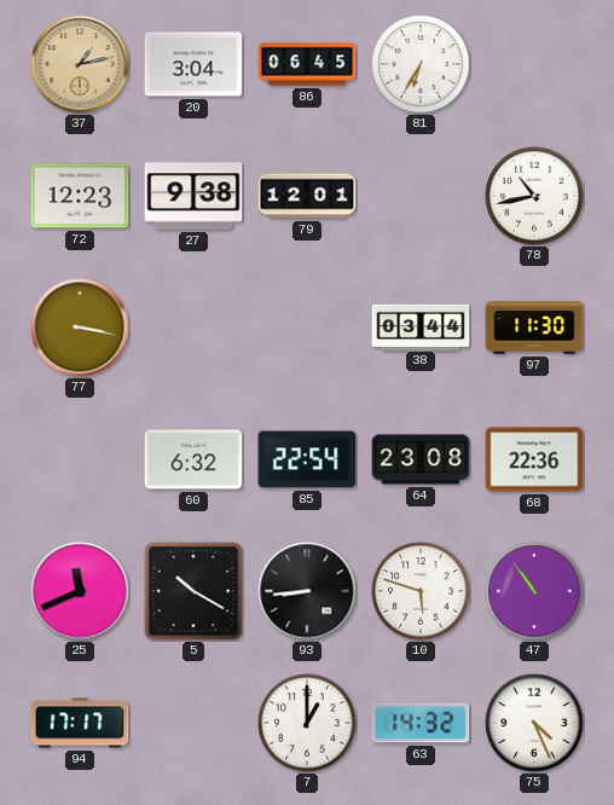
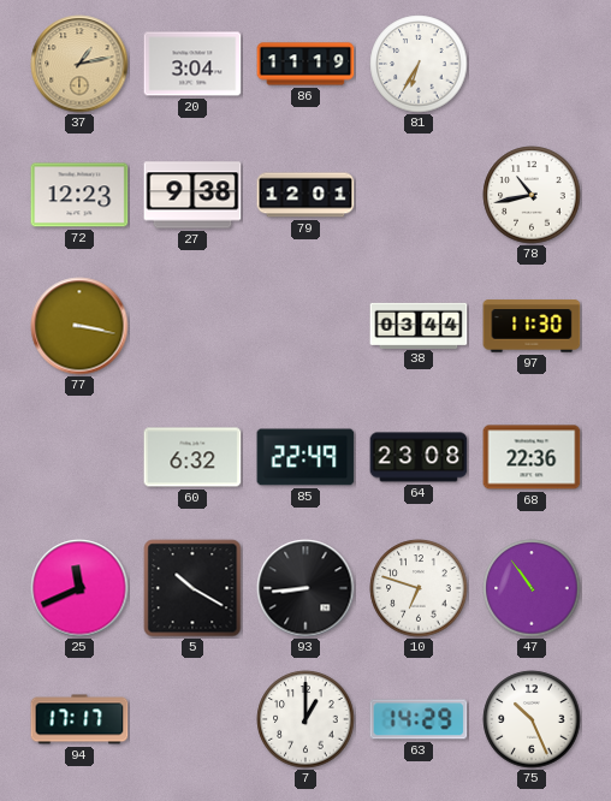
86: 06:45 -> 11:19 (305, 64)
85: 22:54 -> 22:49 (305, 457)
10: 5:48 -> 6:48 (419, 588)
63: 14:32 -> 14:29 (419, 719)
75: 4:26 -> 10:26 (532, 719)
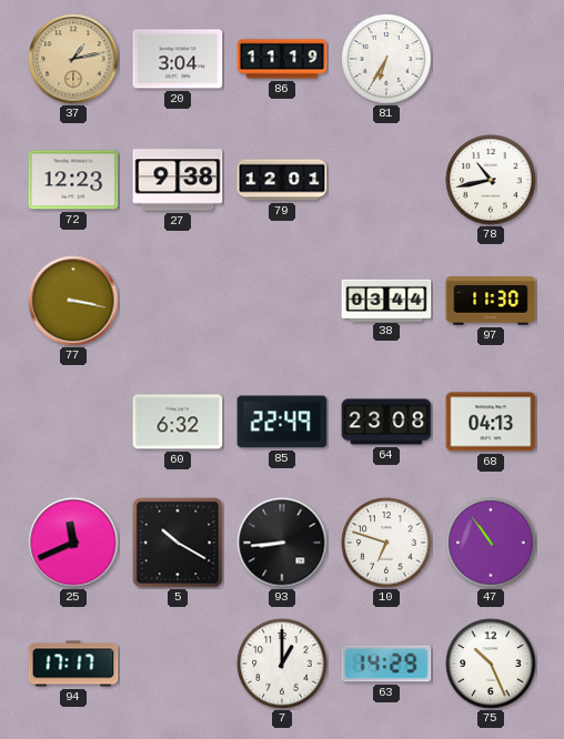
68: 22:36 -> 04:13 (491, 422)
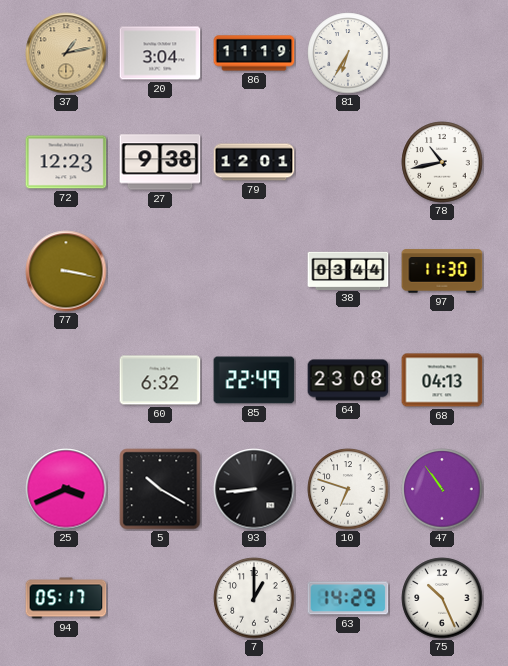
25: 11:41 -> 3:41 (66, 489)
94: 17:17 -> 05:17 (66, 598)
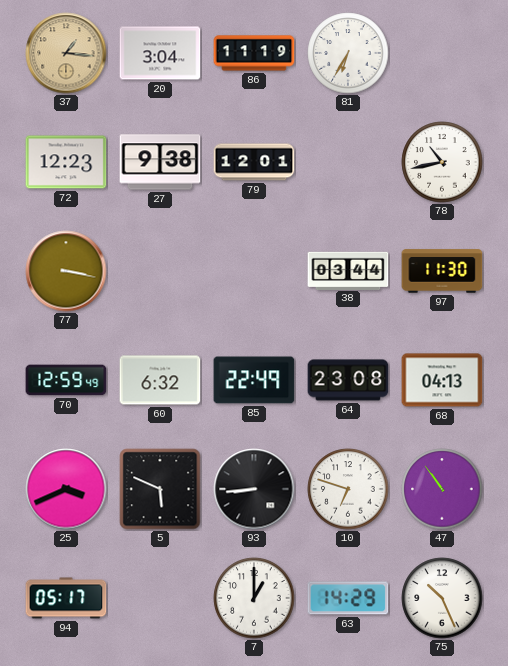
37: 1:13 -> 1:16 (66, 53)
70: none -> 12:59 (66, 380)
5: 10:20 -> 5:49 (160, 489)
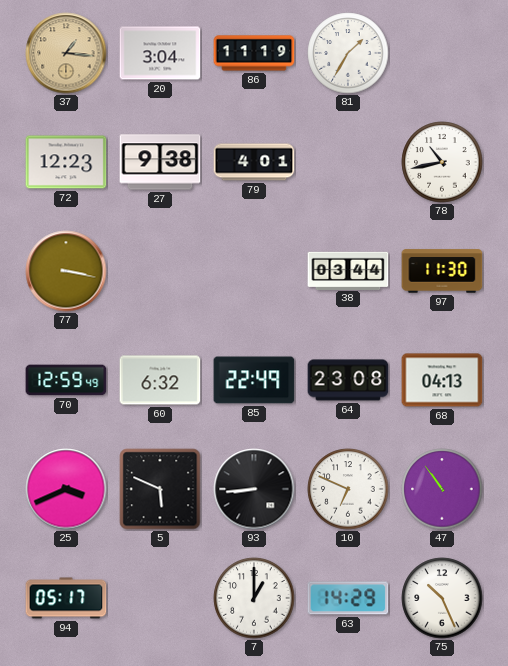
81: 6:35 -> 1:35 (348, 53)
79: 12:01 -> 4:01 (254, 162)
10: 6:48 -> 6:49 (348, 489)
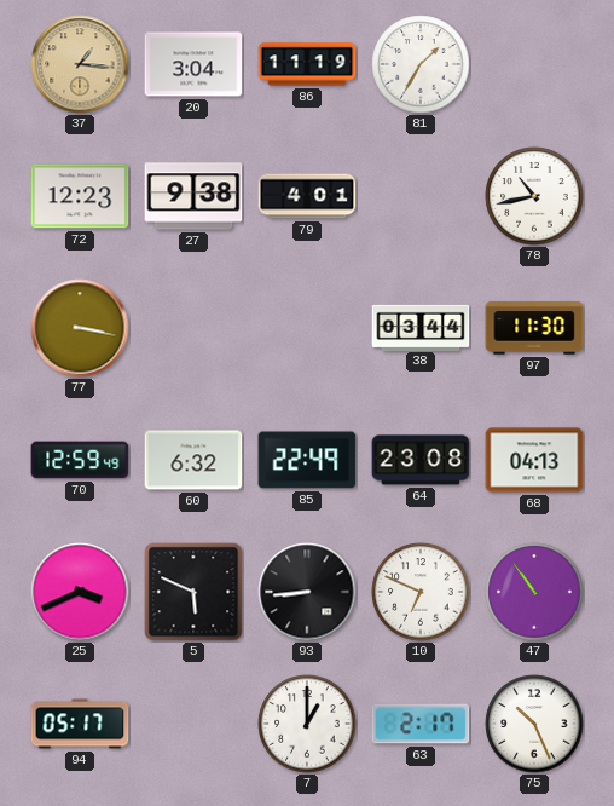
63: 14:29 -> 2:17 (421, 724)
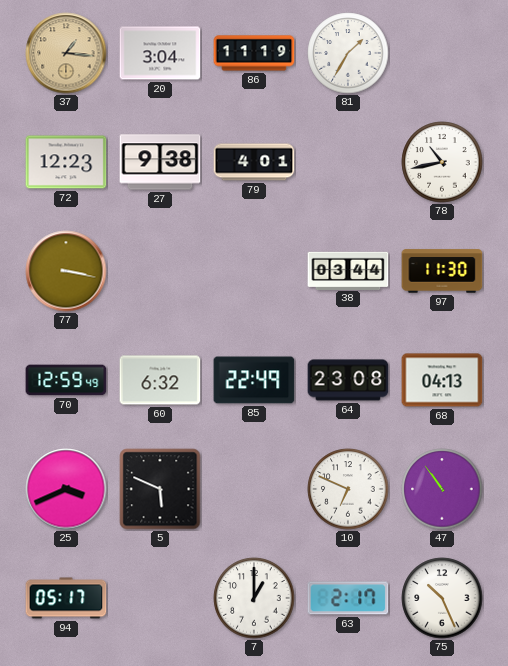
93: 8:44 -> none (307, 592)
